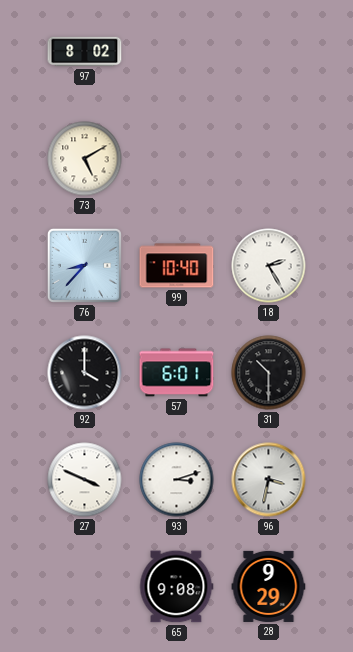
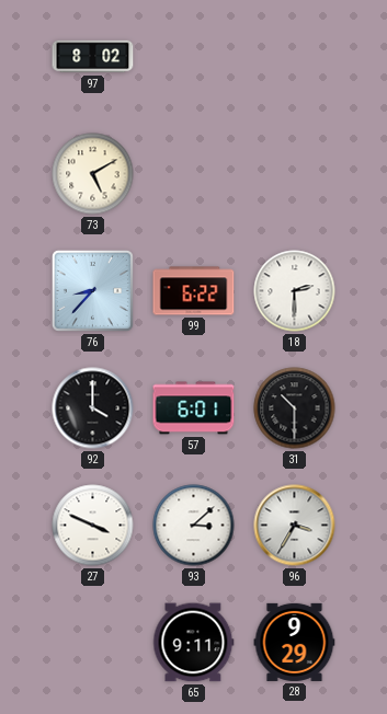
99: 10:40 -> 6:22 (194, 291)
18: 2:25 -> 2:30 (295, 291)
93: 3:12 -> 3:08 (194, 526)
96: 3:32 -> 3:35 (295, 526)
65: 9:08 -> 9:11 (194, 643)
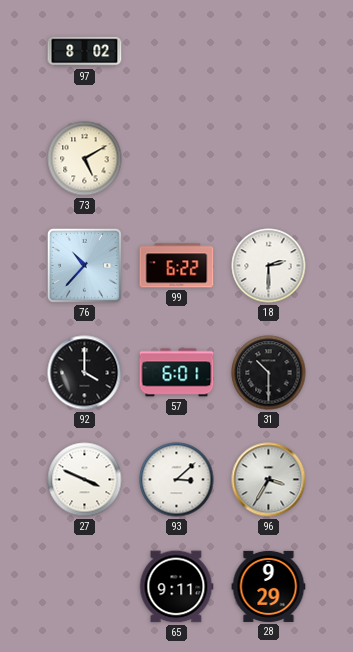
76: 8:37 -> 10:37 (84, 265)
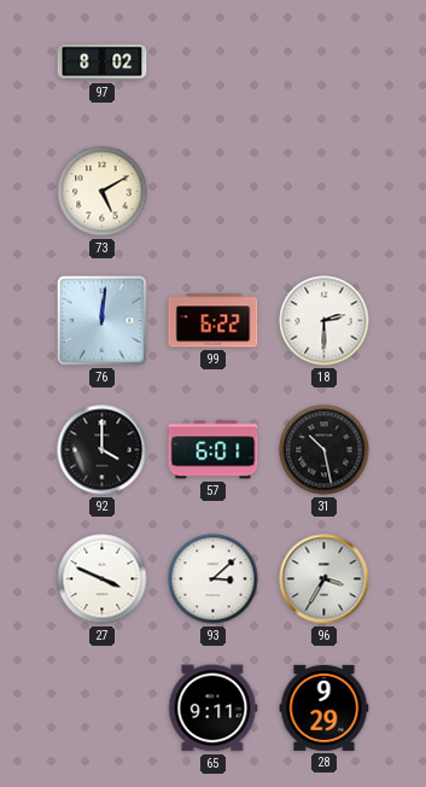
76: 10:37 -> 12:01 (101, 320)
31: 10:30 -> 10:28 (325, 450)
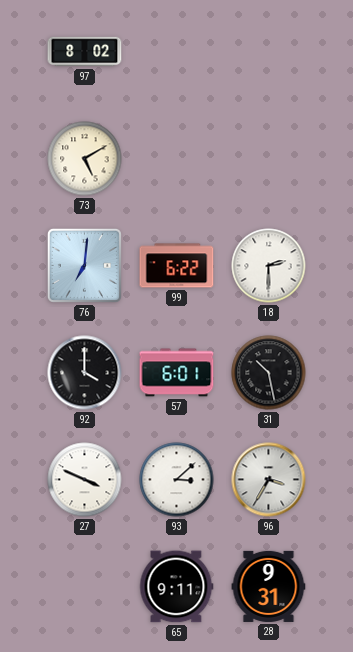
76: 12:01 -> 7:01 (84, 265)
28: 9:29 -> 9:31 (269, 586)
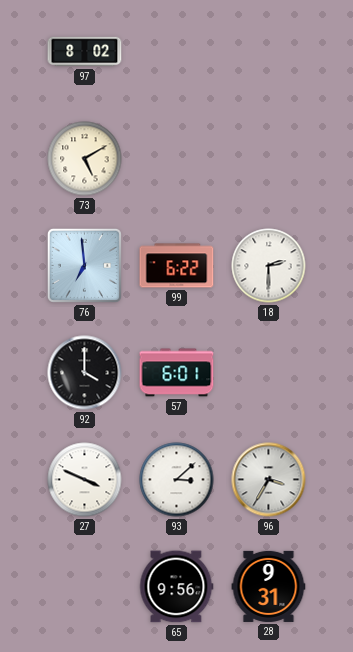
76: 7:01 -> 6:59 (84, 265)
31: 10:28 -> none (269, 373)
65: 9:11 -> 9:56 (177, 587)
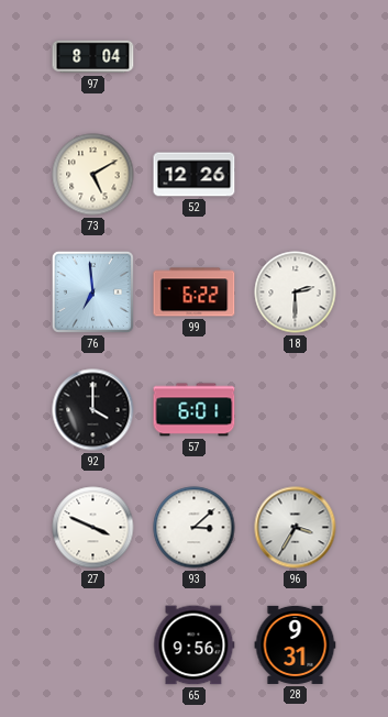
97: 8:02 -> 8:04 (93, 57)
52: none -> 12:26 (195, 175)
